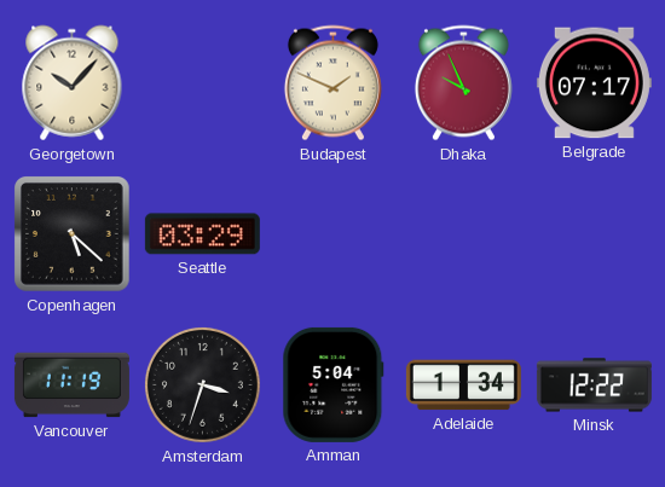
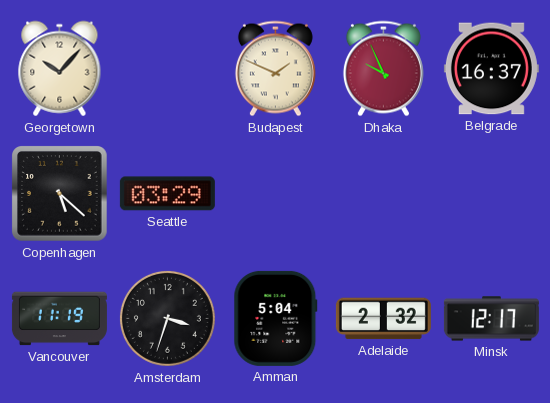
Belgrade: 07:17 -> 16:37 (491, 69)
Adelaide: 1:34 -> 2:32 (383, 319)
Minsk: 12:22 -> 12:17 (491, 319)
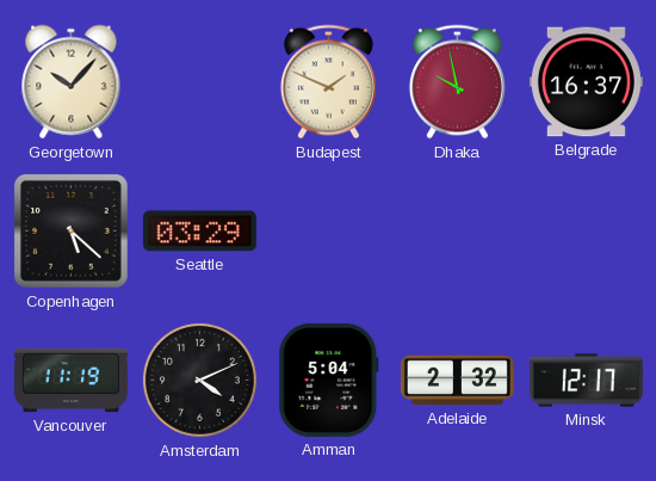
Dhaka: 9:56 -> 9:58 (457, 82)
Amsterdam: 3:33 -> 4:11 (199, 380)
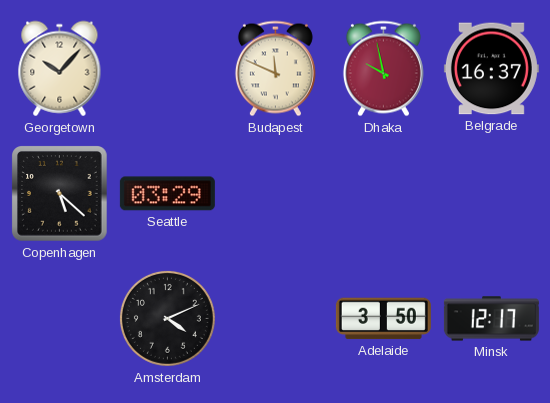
Budapest: 1:49 -> 11:49 (275, 69)
Vancouver: 11:19 -> none (70, 381)
Amman: 5:04 -> none (329, 380)
Adelaide: 2:32 -> 3:50 (383, 319)
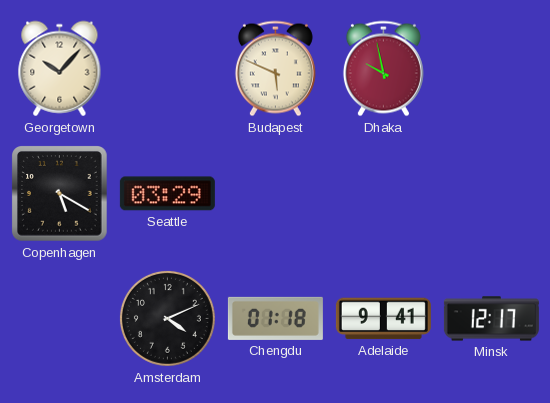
Budapest: 11:49 -> 5:49 (275, 69)
Belgrade: 16:37 -> none (491, 69)
Copenhagen: 5:22 -> 5:20 (60, 194)
Chengdu: none -> 01:18 (275, 318)
Adelaide: 3:50 -> 9:41 (383, 319)
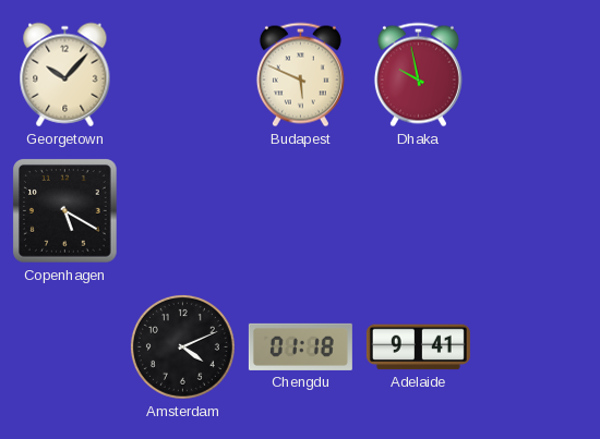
Seattle: 03:29 -> none (167, 194)
Minsk: 12:17 -> none (491, 319)
